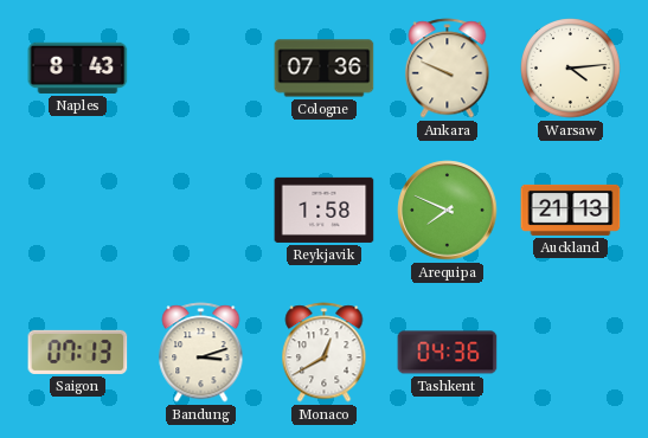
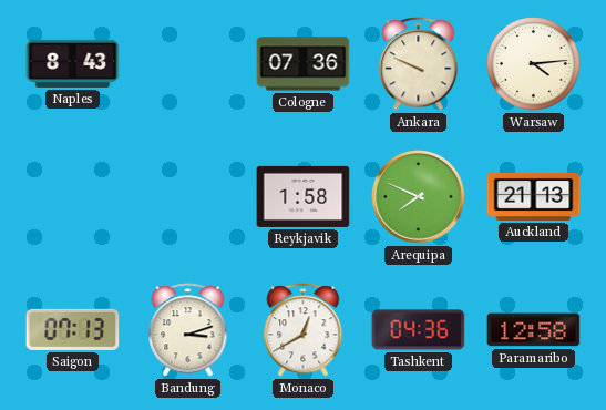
Paramaribo: none -> 12:58 (534, 330)
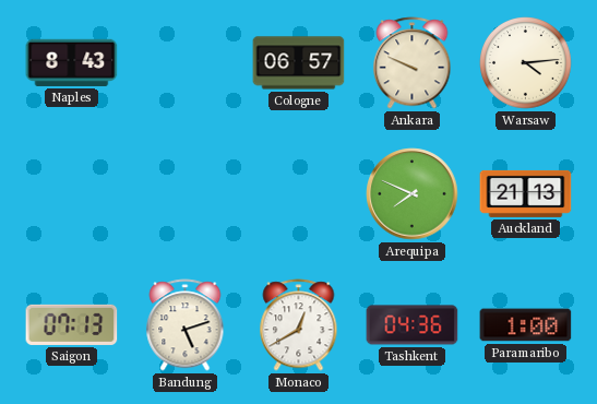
Cologne: 07:36 -> 06:57 (299, 63)
Reykjavik: 1:58 -> none (304, 196)
Bandung: 3:12 -> 5:12 (186, 325)
Paramaribo: 12:58 -> 1:00 (526, 325)
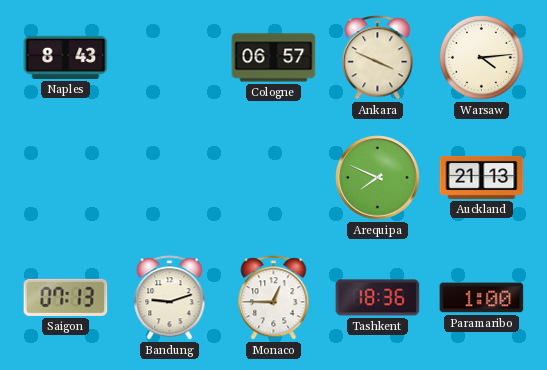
Ankara: 9:49 -> 3:49 (378, 58)
Bandung: 5:12 -> 9:12 (170, 298)
Monaco: 12:40 -> 12:45 (274, 298)
Tashkent: 04:36 -> 18:36 (378, 298)
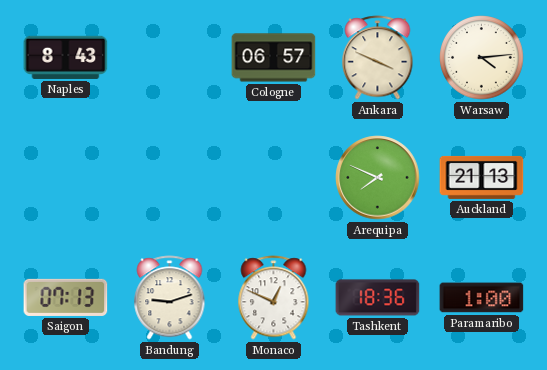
Monaco: 12:45 -> 12:49 (274, 298)
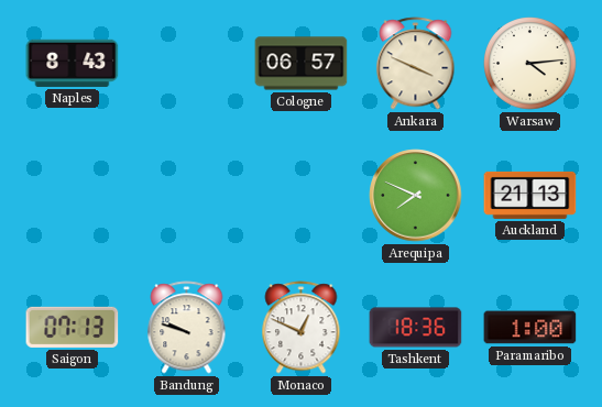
Bandung: 9:12 -> 9:48 (187, 328)
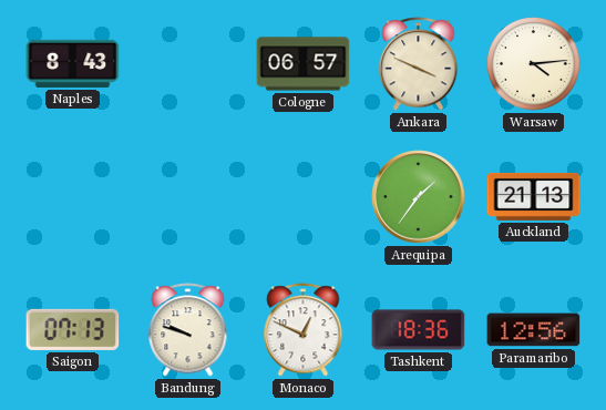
Arequipa: 7:49 -> 1:36 (419, 197)
Paramaribo: 1:00 -> 12:56 (534, 330)
